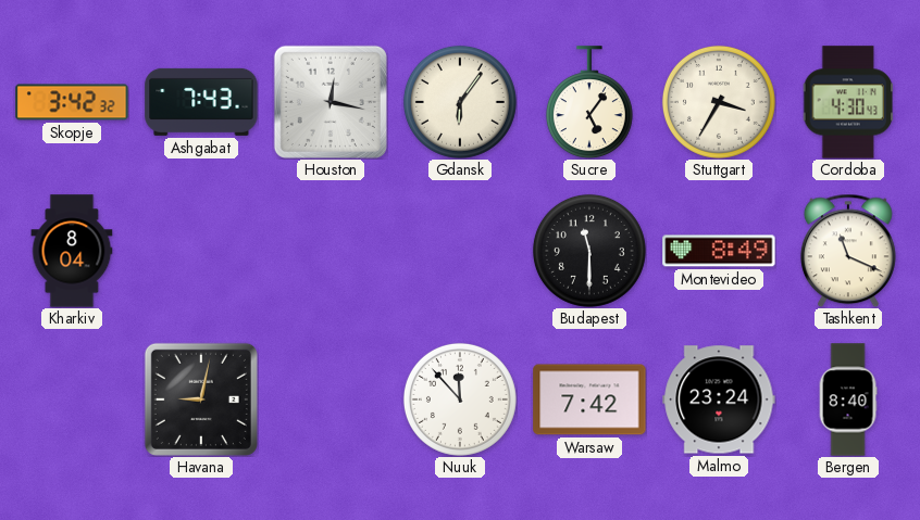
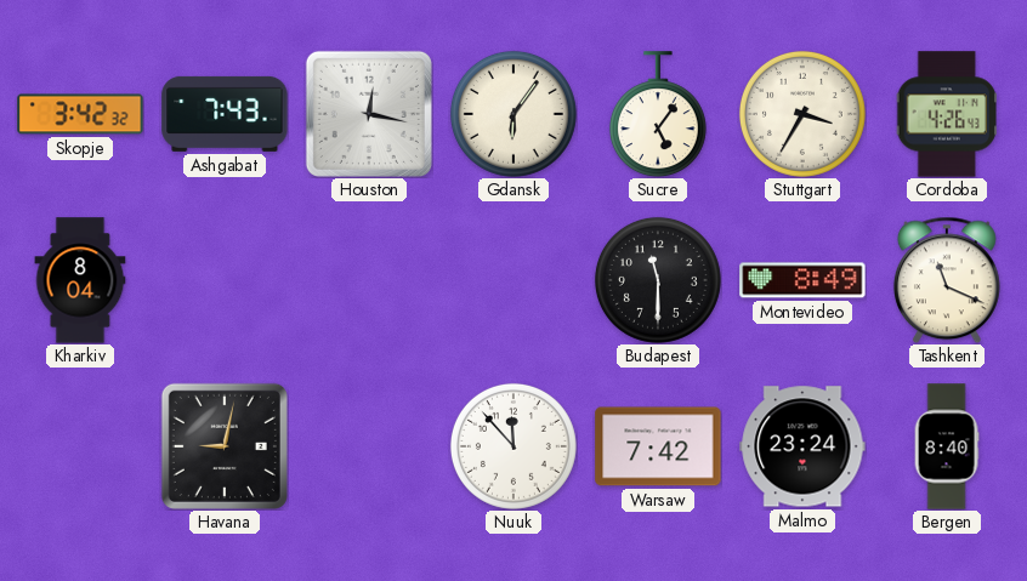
Cordoba: 4:30 -> 4:26 (946, 114)
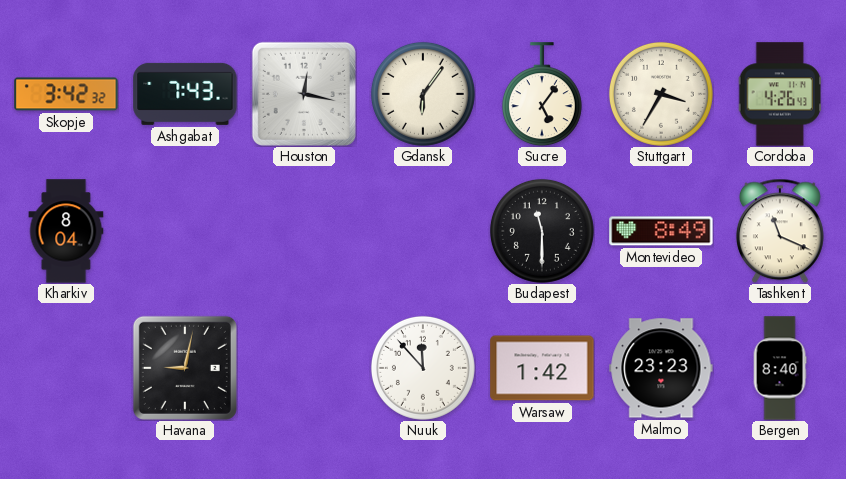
Warsaw: 7:42 -> 1:42 (542, 368)
Malmo: 23:24 -> 23:23 (661, 368)
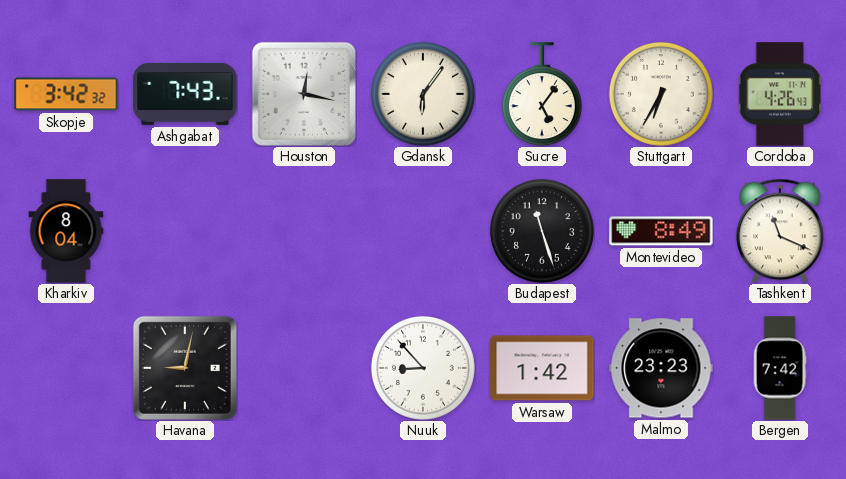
Stuttgart: 3:35 -> 6:35 (661, 94)
Budapest: 11:30 -> 11:27 (542, 231)
Nuuk: 11:53 -> 8:53 (423, 368)
Bergen: 8:40 -> 7:42 (780, 368)
